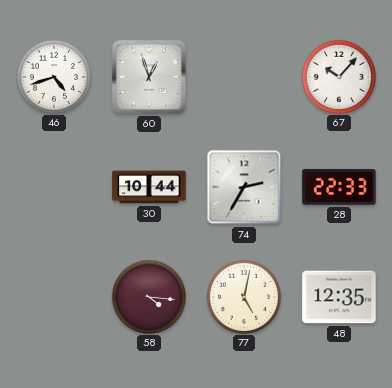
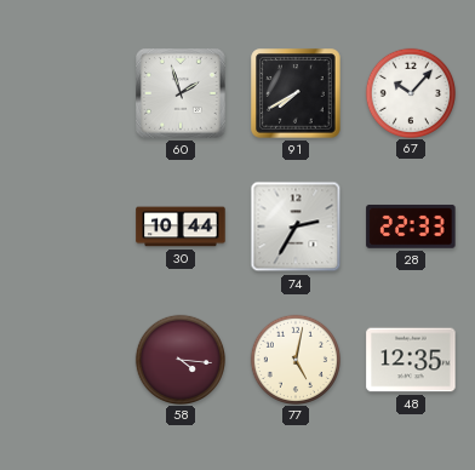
46: 4:42 -> none (53, 76)
60: 12:57 -> 1:57 (181, 93)
91: none -> 7:40 (296, 93)
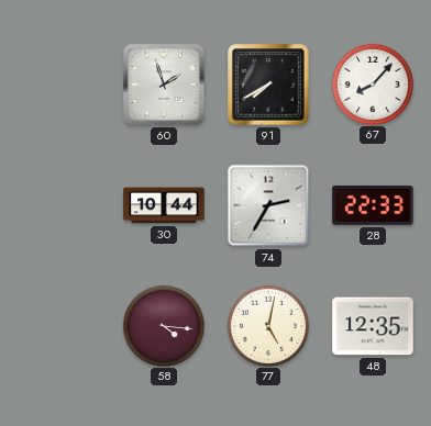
67: 10:07 -> 8:07 (372, 83)
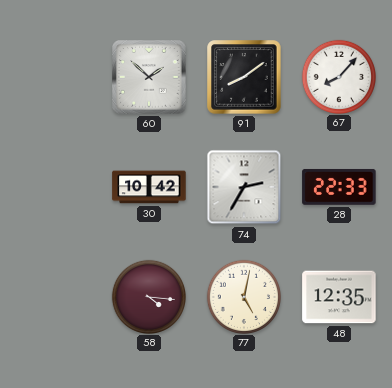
60: 1:57 -> 1:52 (149, 77)
91: 7:40 -> 8:09 (244, 77)
30: 10:44 -> 10:42 (149, 187)
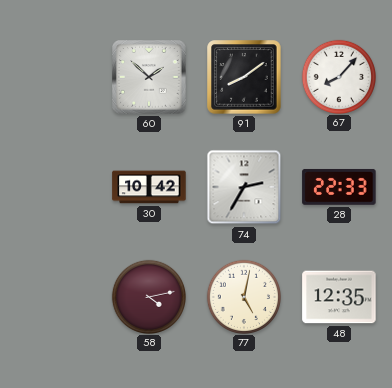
58: 4:16 -> 4:13 (148, 296)
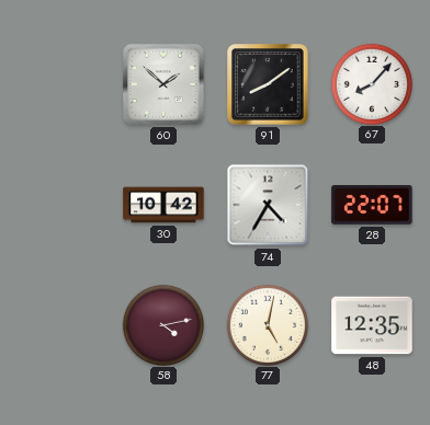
74: 2:35 -> 4:35 (268, 205)
28: 22:33 -> 22:07 (372, 205)
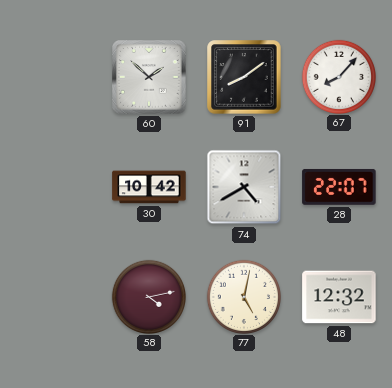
74: 4:35 -> 4:40 (244, 187)
48: 12:35 -> 12:32 (339, 297)
